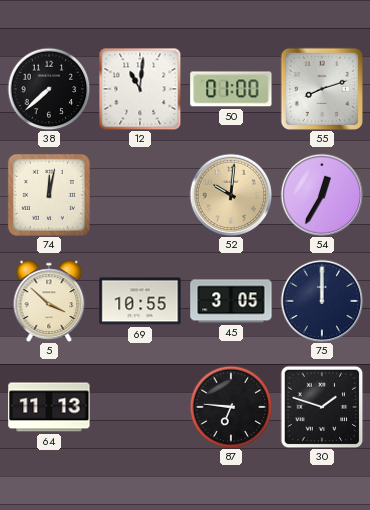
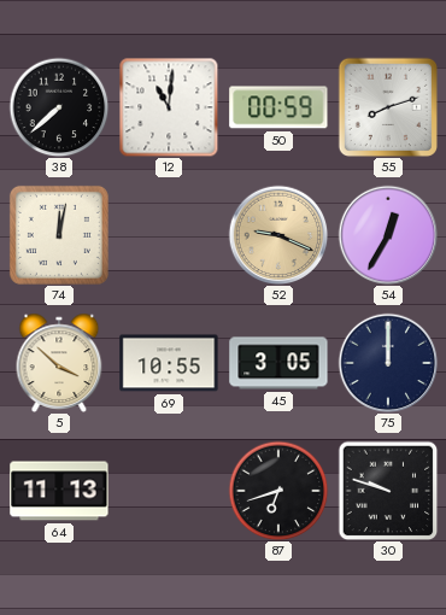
50: 01:00 -> 00:59 (278, 107)
52: 10:01 -> 9:19 (278, 235)
87: 6:46 -> 6:42 (278, 491)
30: 1:48 -> 9:48 (388, 491)
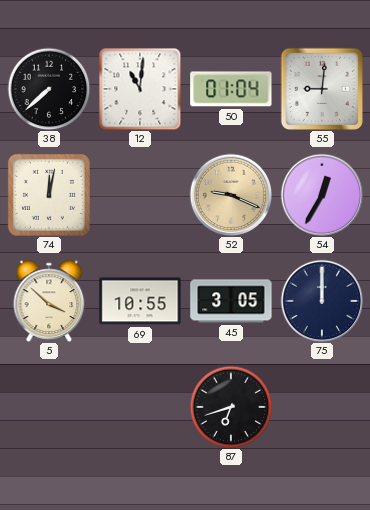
50: 00:59 -> 01:04 (231, 89)
55: 8:12 -> 9:01 (322, 89)
64: 11:13 -> none (59, 491)
30: 9:48 -> none (388, 491)
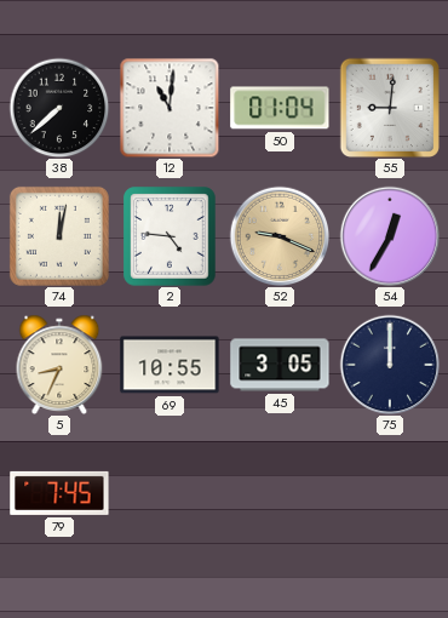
2: none -> 4:46 (170, 236)
5: 3:52 -> 8:34 (59, 365)
79: none -> 7:45 (59, 493)
87: 6:42 -> none (231, 407)
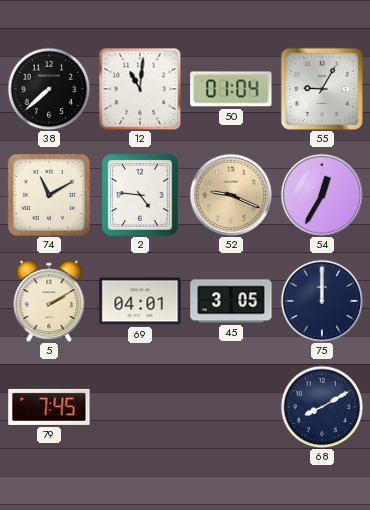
55: 9:01 -> 9:05 (322, 89)
74: 12:02 -> 11:10 (49, 195)
5: 8:34 -> 2:10 (49, 301)
69: 10:55 -> 04:01 (140, 301)
68: none -> 8:10 (322, 407)
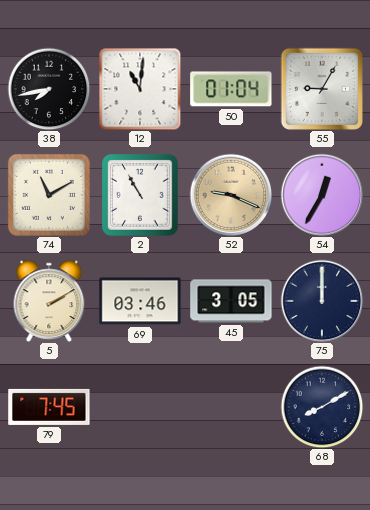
38: 7:38 -> 7:43 (49, 89)
2: 4:46 -> 10:55 (140, 195)
69: 04:01 -> 03:46 (140, 301)
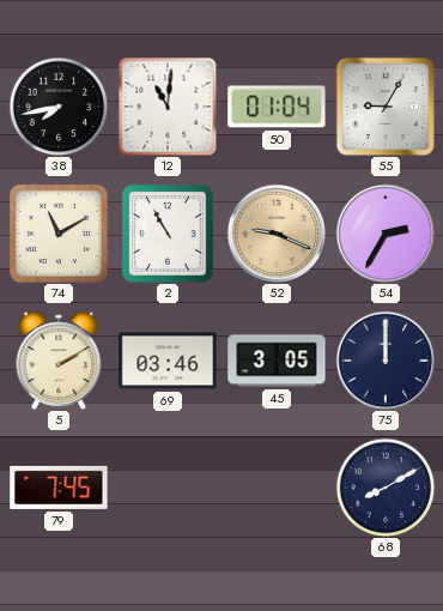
54: 12:35 -> 2:35 (386, 234)
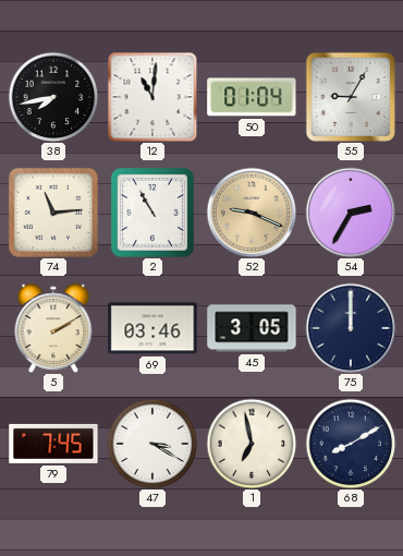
74: 11:10 -> 11:14 (53, 213)
47: none -> 3:20 (152, 444)
1: none -> 6:58 (252, 444)
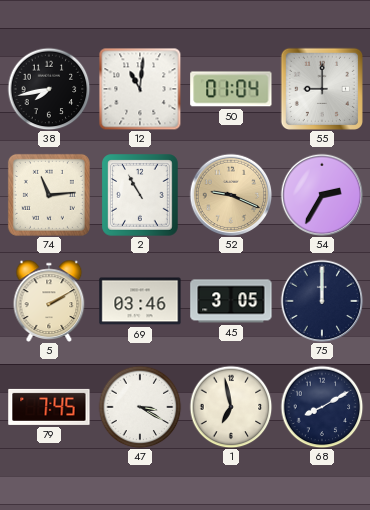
55: 9:05 -> 9:00 (322, 89)
